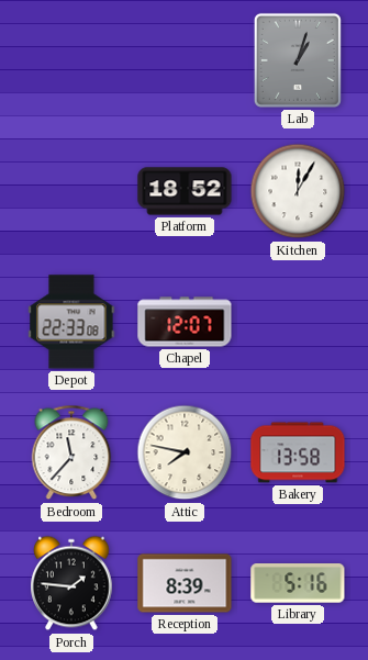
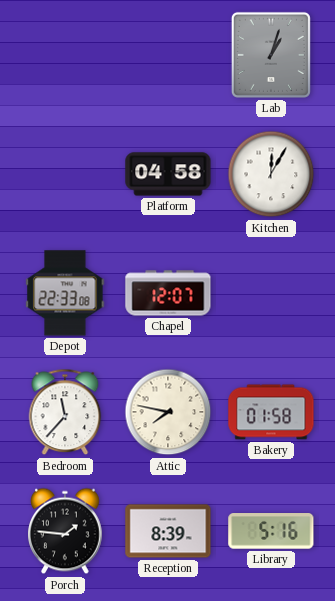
Platform: 18:52 -> 04:58 (168, 174)
Bakery: 13:58 -> 01:58 (271, 412)
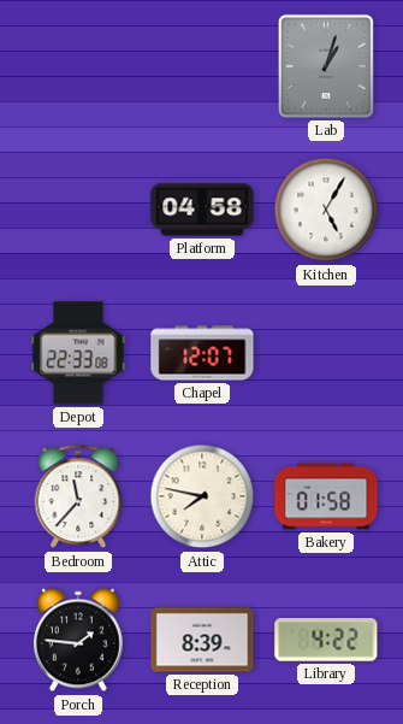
Kitchen: 12:05 -> 5:05 (326, 210)
Library: 5:16 -> 4:22 (326, 641)
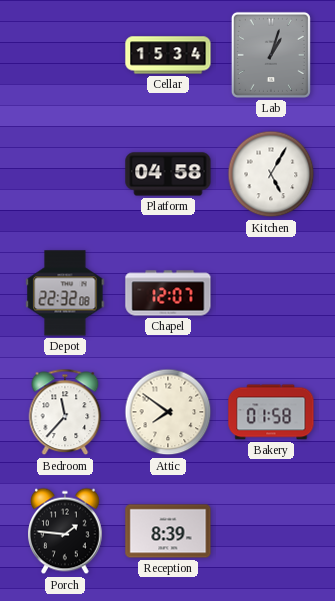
Cellar: none -> 15:34 (168, 55)
Depot: 22:33 -> 22:32 (65, 293)
Attic: 7:47 -> 7:51 (168, 412)
Library: 4:22 -> none (326, 641)
